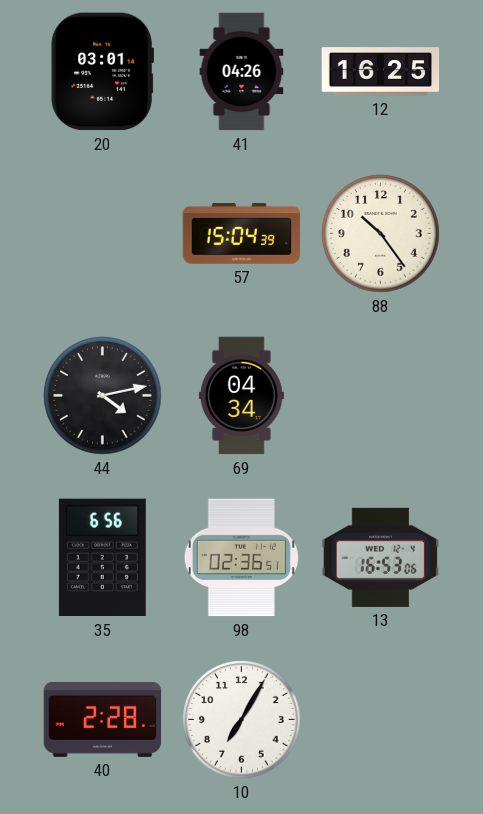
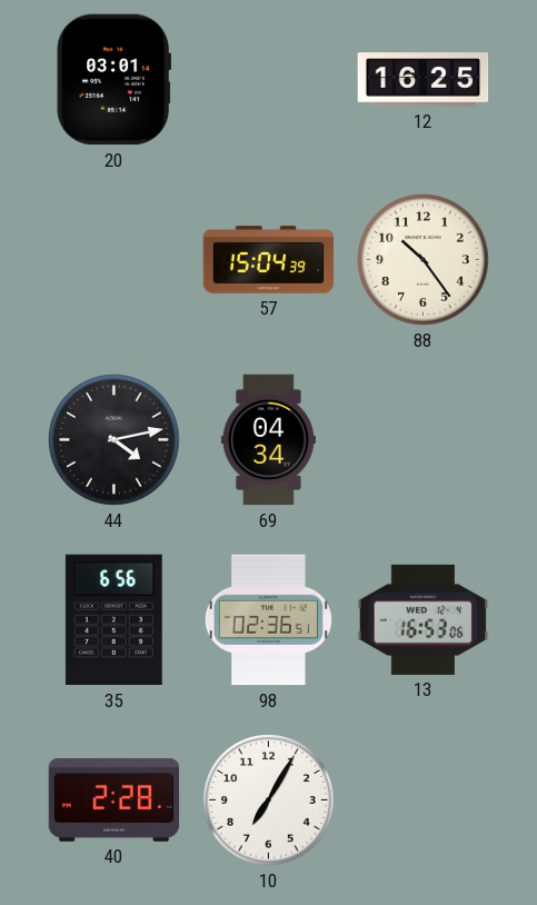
41: 04:26 -> none (242, 72)
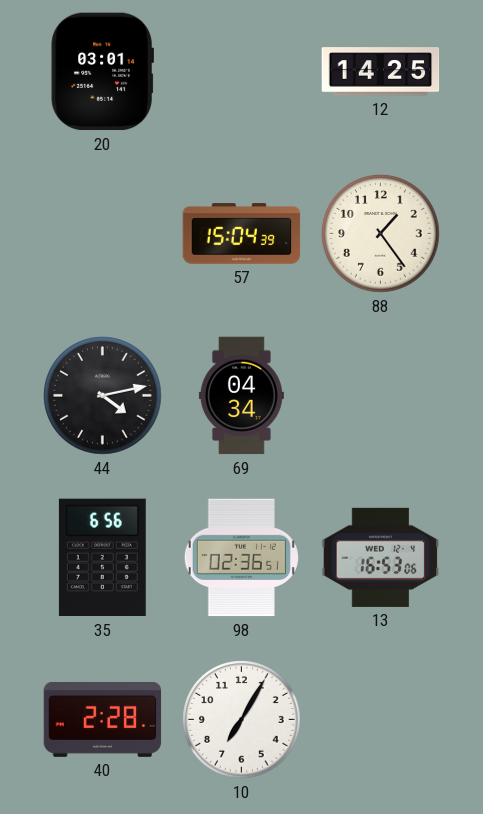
12: 16:25 -> 14:25 (381, 72)
88: 10:24 -> 1:24 (381, 234)
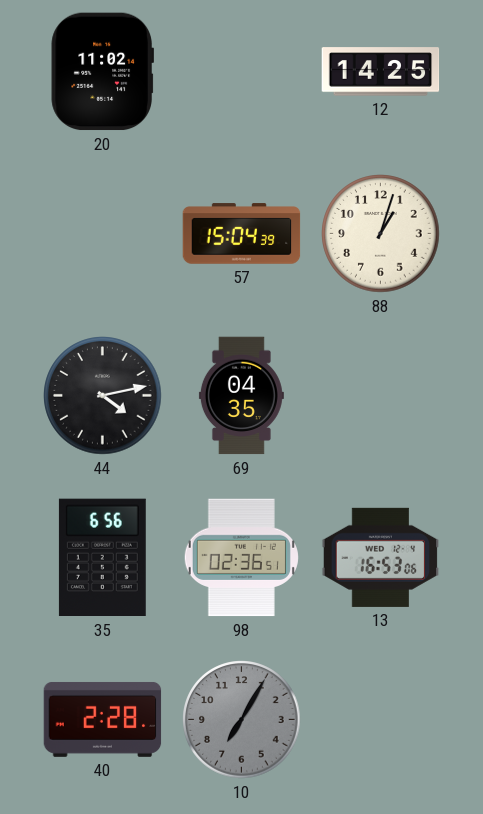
20: 03:01 -> 11:02 (102, 72)
88: 1:24 -> 1:03 (381, 234)
69: 04:34 -> 04:35 (241, 396)
10 dial: white -> grey (242, 720)
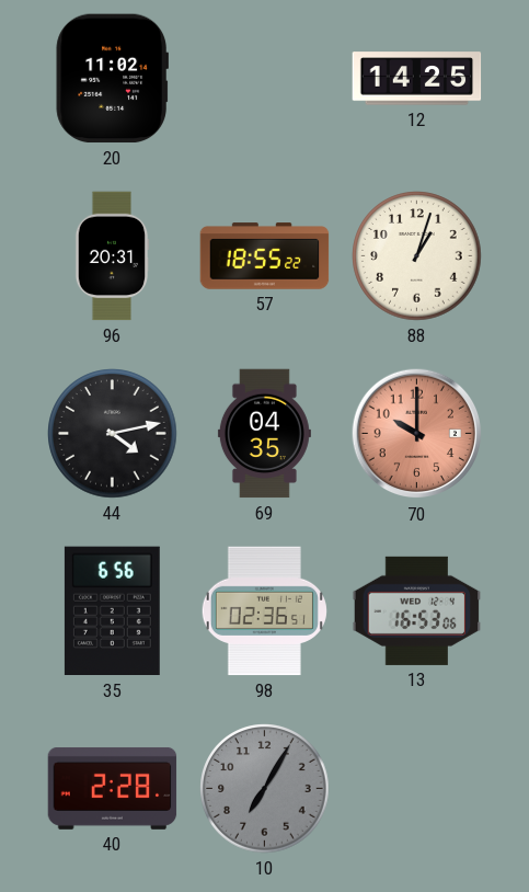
96: none -> 20:31 (112, 256)
57: 15:04 -> 18:55 (265, 256)
70: none -> 10:00 (417, 434)
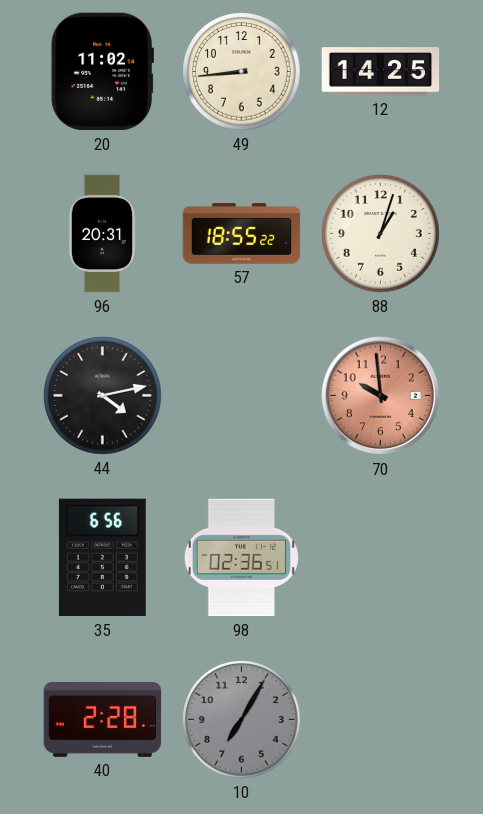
49: none -> 8:44 (242, 72)
69: 04:35 -> none (264, 434)
70: 10:00 -> 9:59 (381, 396)
13: 16:53 -> none (417, 610)
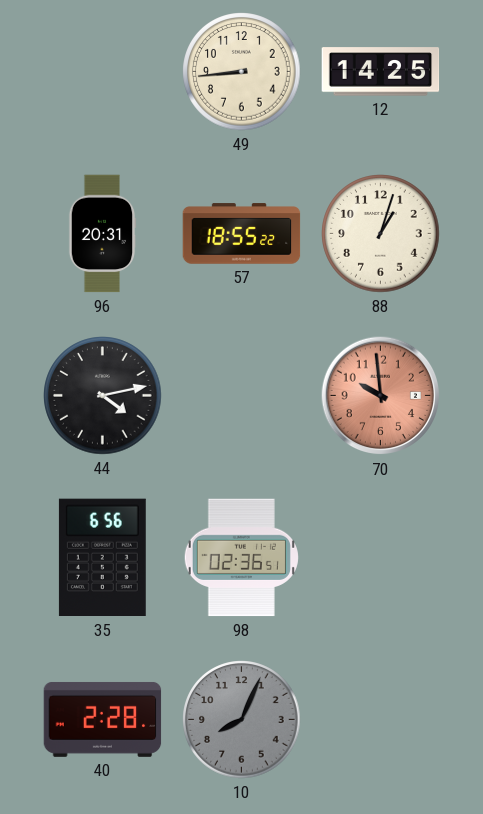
20: 11:02 -> none (102, 72)
10: 7:05 -> 8:04 (242, 720)
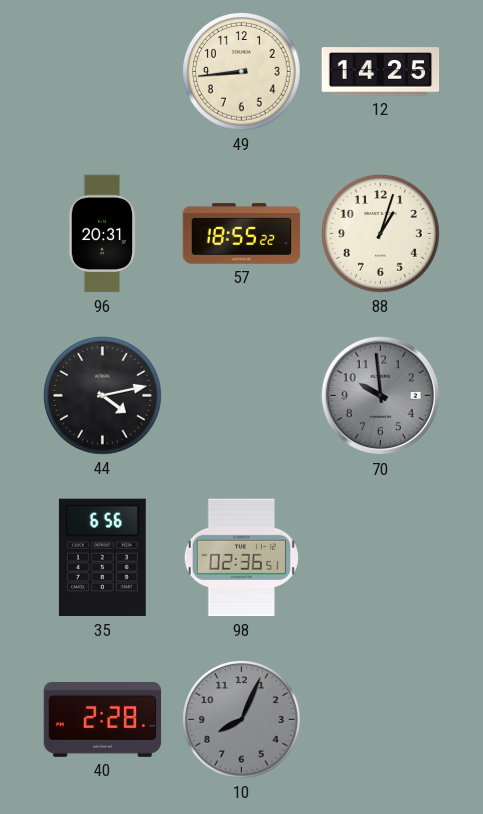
70 dial: salmon -> grey (381, 396)
